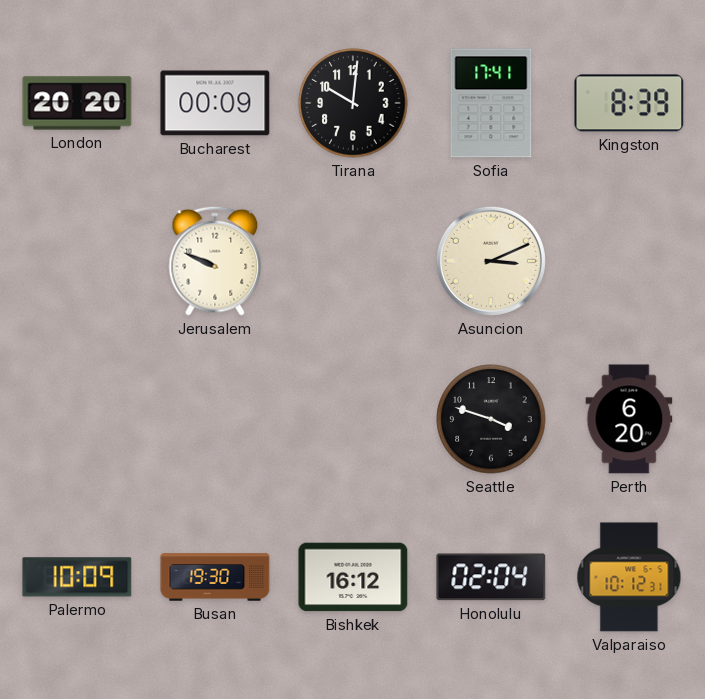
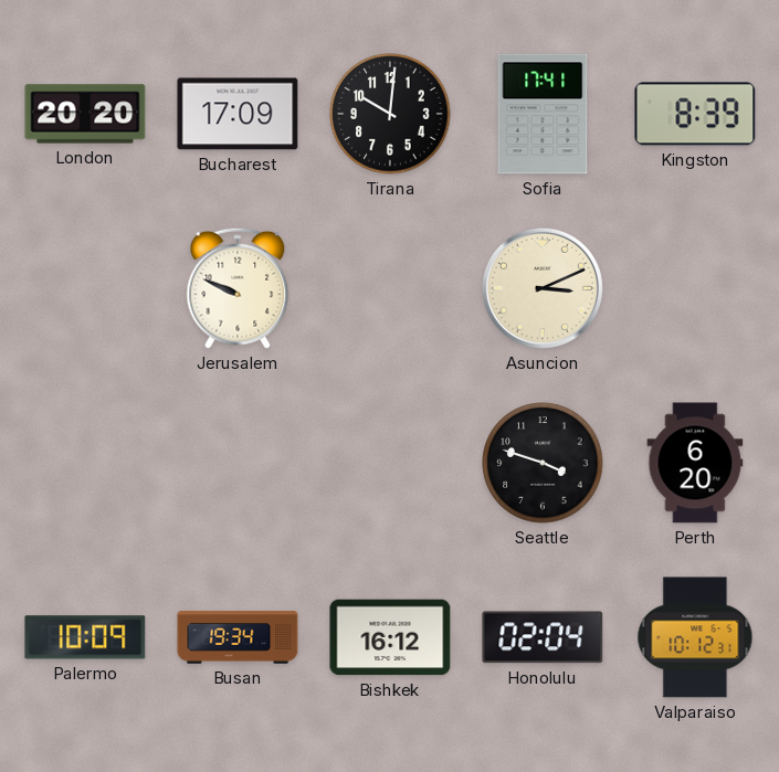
Bucharest: 00:09 -> 17:09 (238, 114)
Busan: 19:30 -> 19:34 (238, 637)
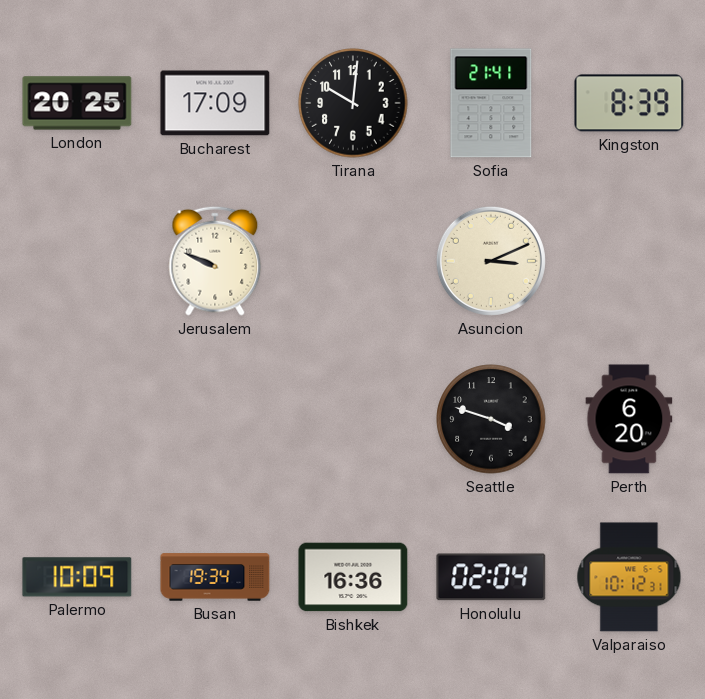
London: 20:20 -> 20:25 (77, 103)
Sofia: 17:41 -> 21:41 (491, 103)
Bishkek: 16:12 -> 16:36 (353, 577)
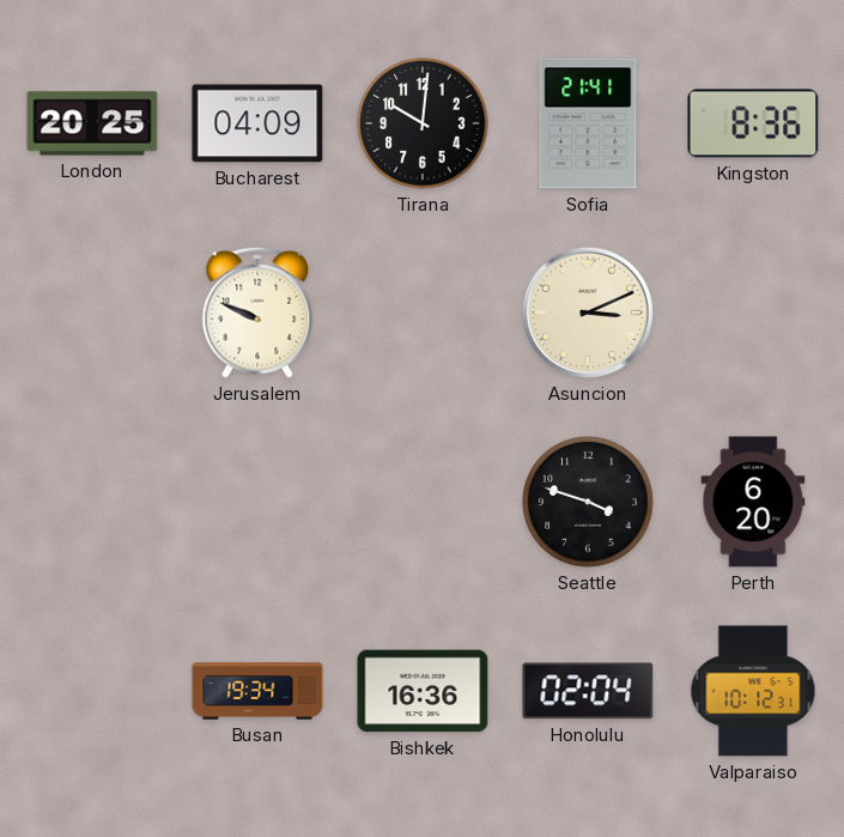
Bucharest: 17:09 -> 04:09 (257, 123)
Kingston: 8:39 -> 8:36 (753, 123)
Palermo: 10:09 -> none (77, 577)
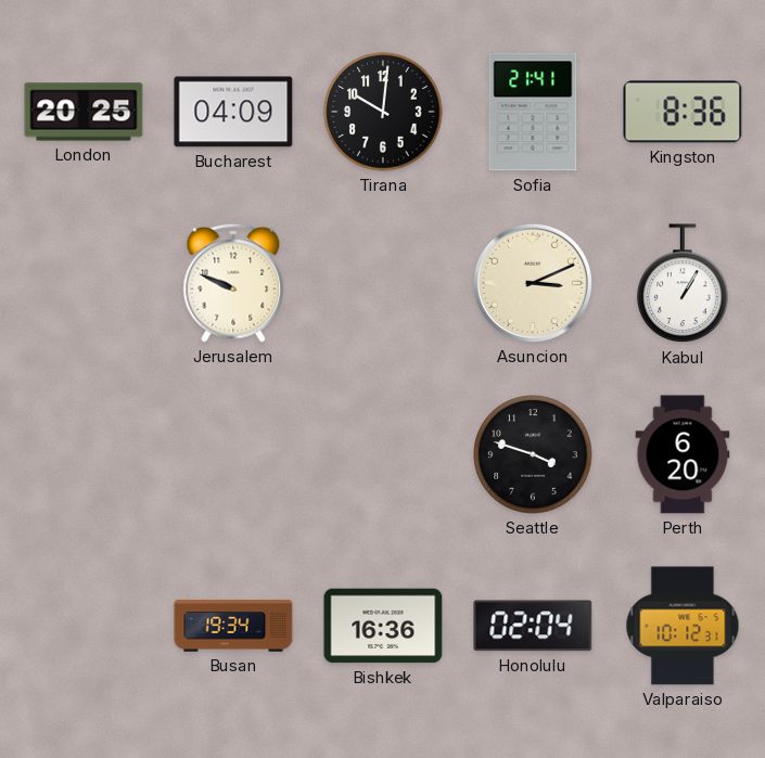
Kabul: none -> 1:05 (683, 284)
